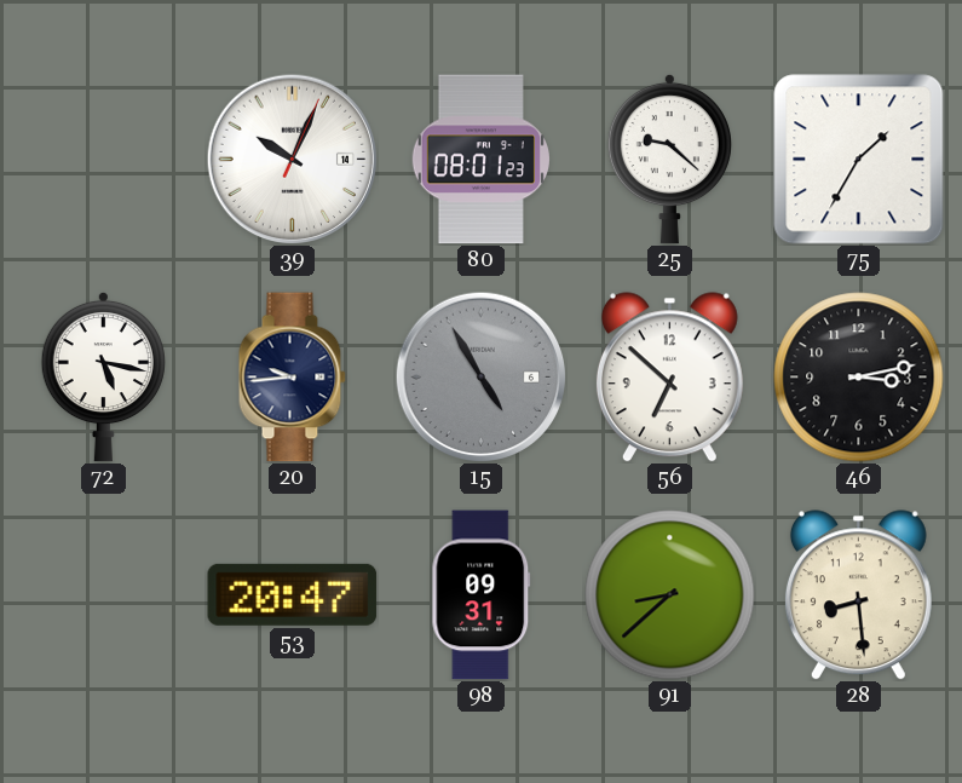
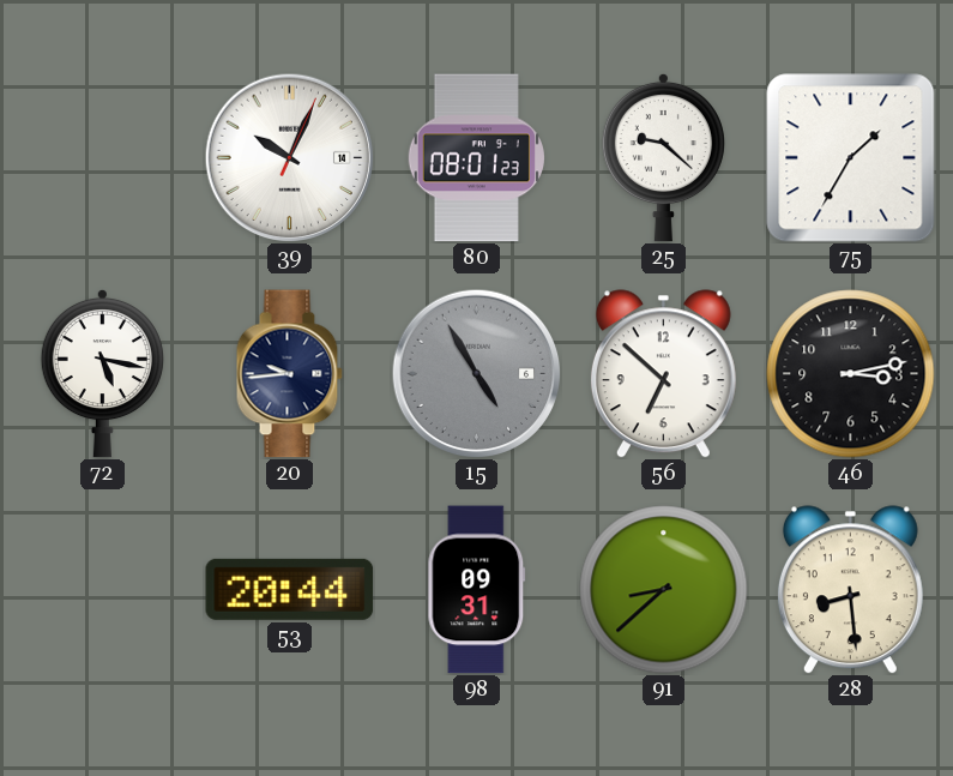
53: 20:47 -> 20:44 (290, 589)
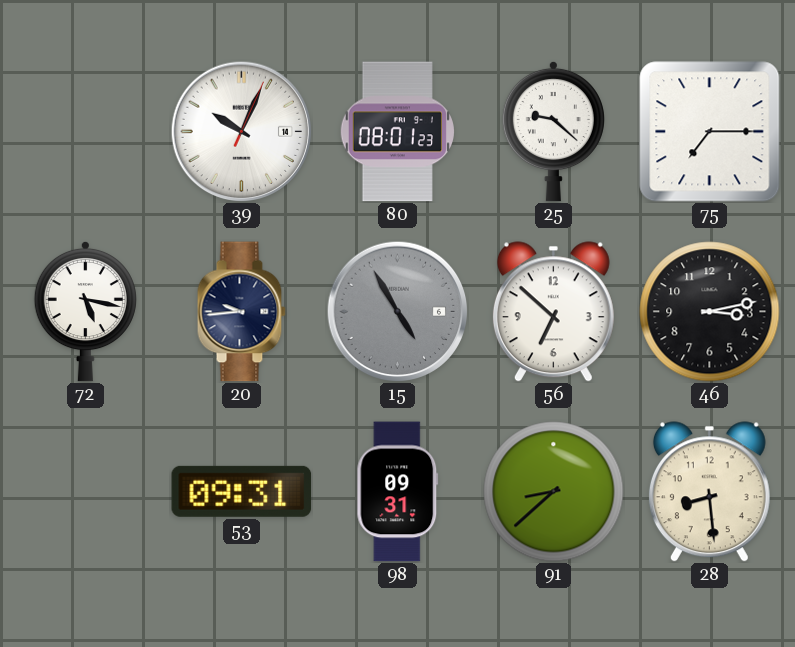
75: 1:35 -> 7:15 (710, 132)
53: 20:44 -> 09:31 (242, 491)
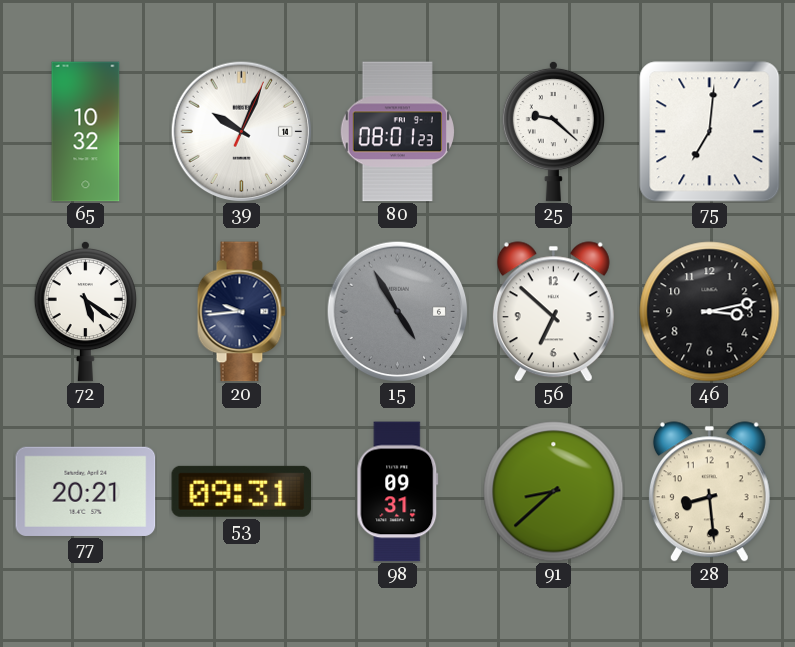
65: none -> 10:32 (86, 132)
75: 7:15 -> 7:01 (710, 132)
72: 5:17 -> 5:21 (85, 311)
77: none -> 20:21 (86, 491)
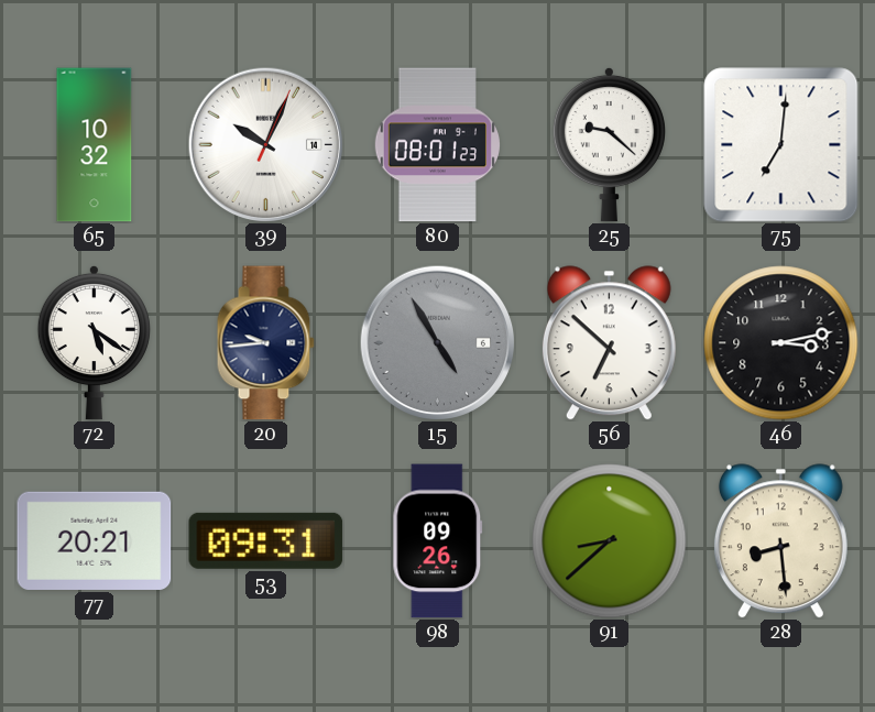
98: 09:31 -> 09:26 (438, 541)
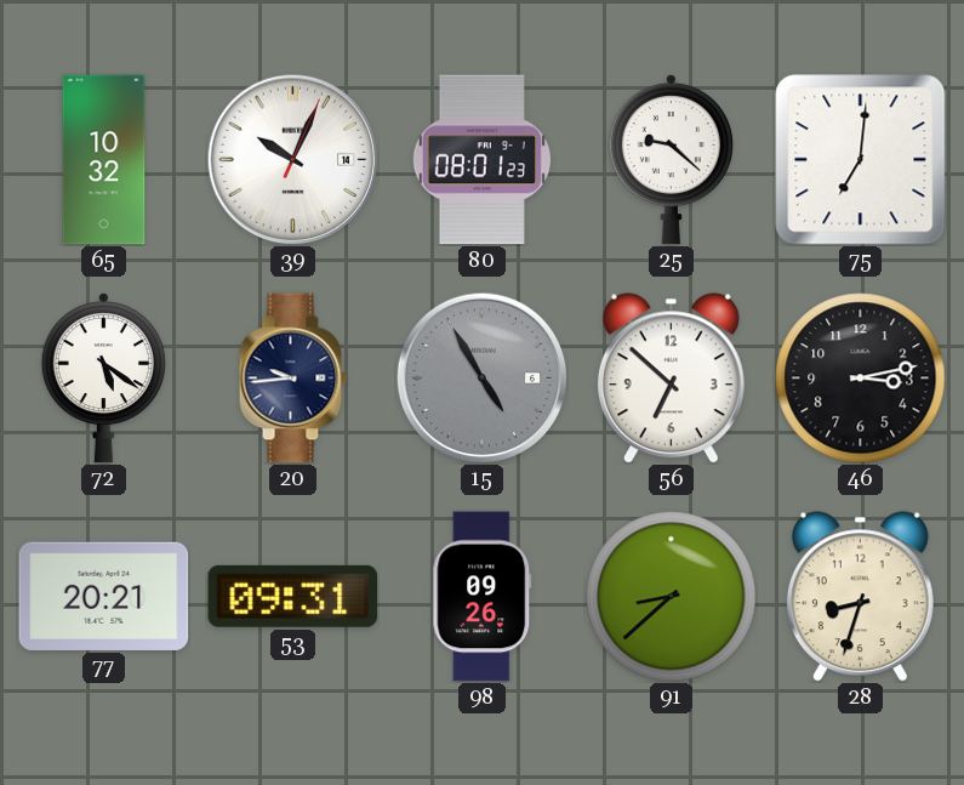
28: 8:29 -> 8:33 (860, 597)
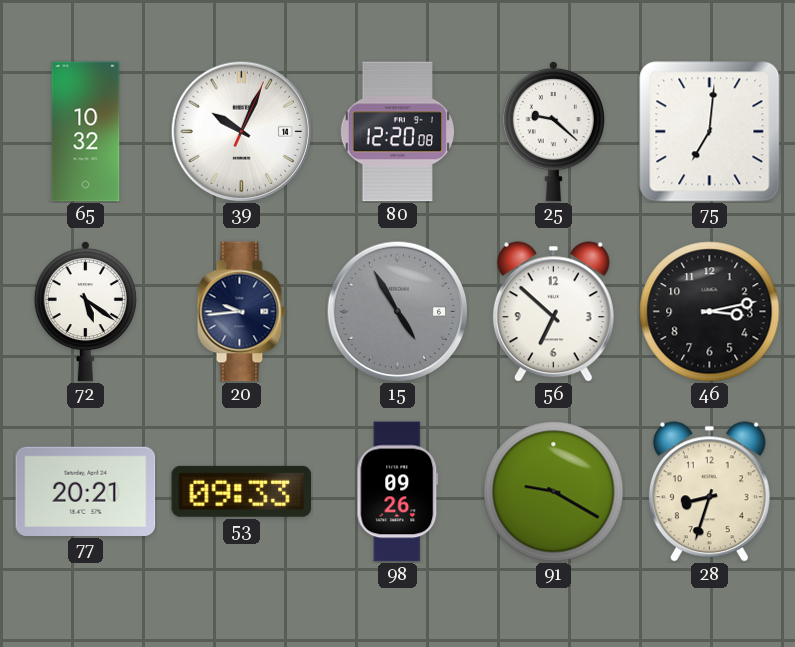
80: 08:01 -> 12:20 (397, 132)
53: 09:31 -> 09:33 (242, 491)
91: 8:38 -> 9:20 (554, 492)
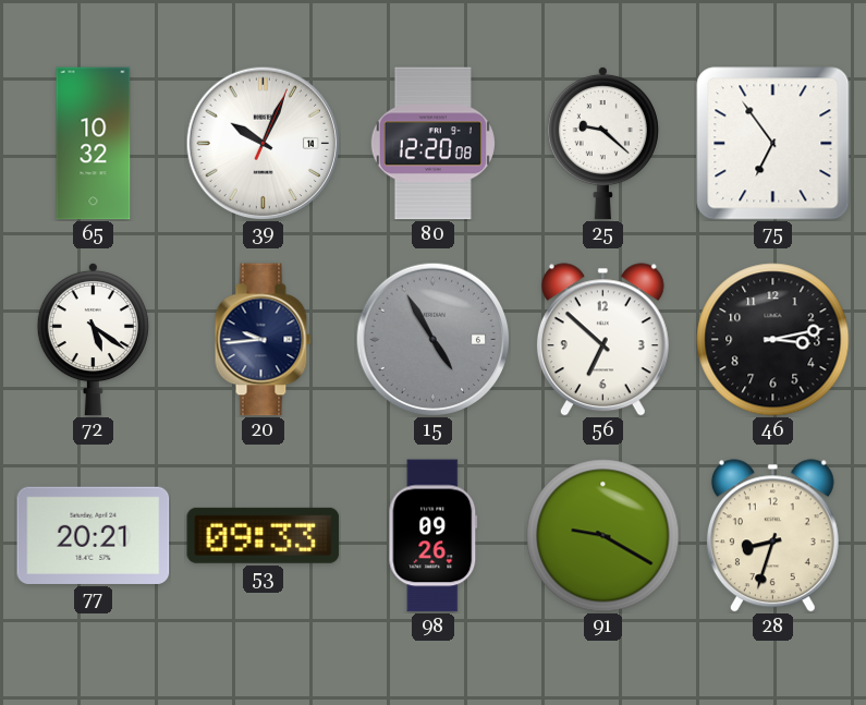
75: 7:01 -> 6:54 (773, 144)
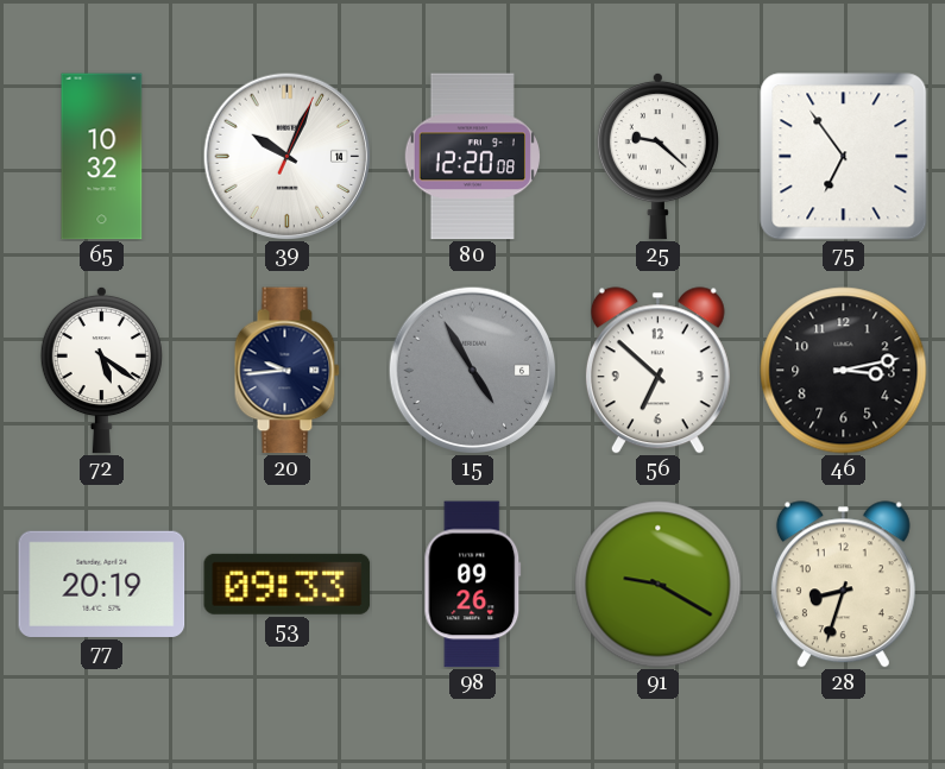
77: 20:21 -> 20:19 (102, 584)
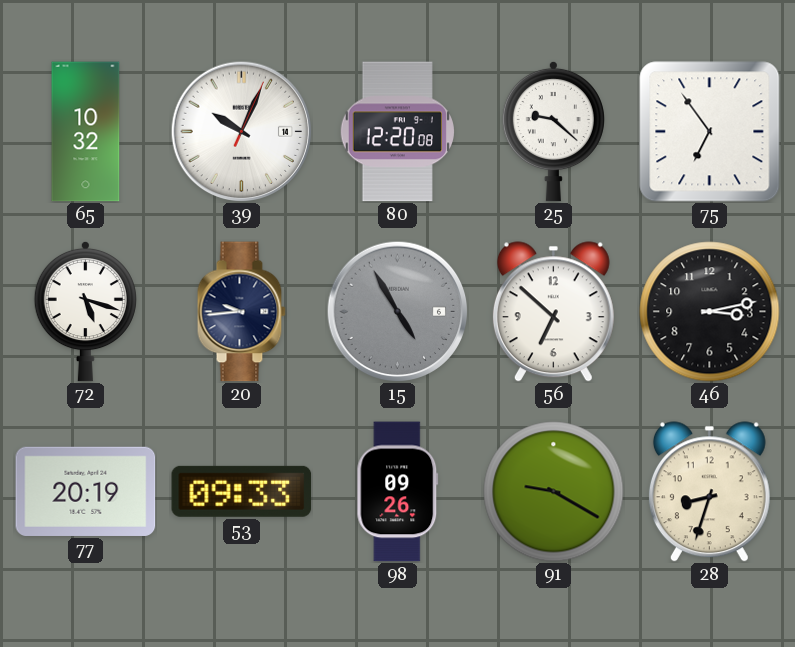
72: 5:21 -> 5:18 (85, 311)
